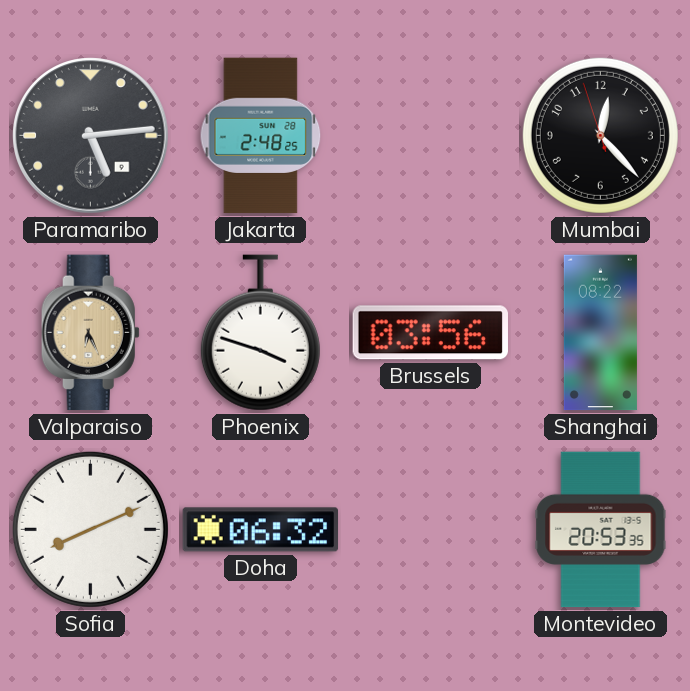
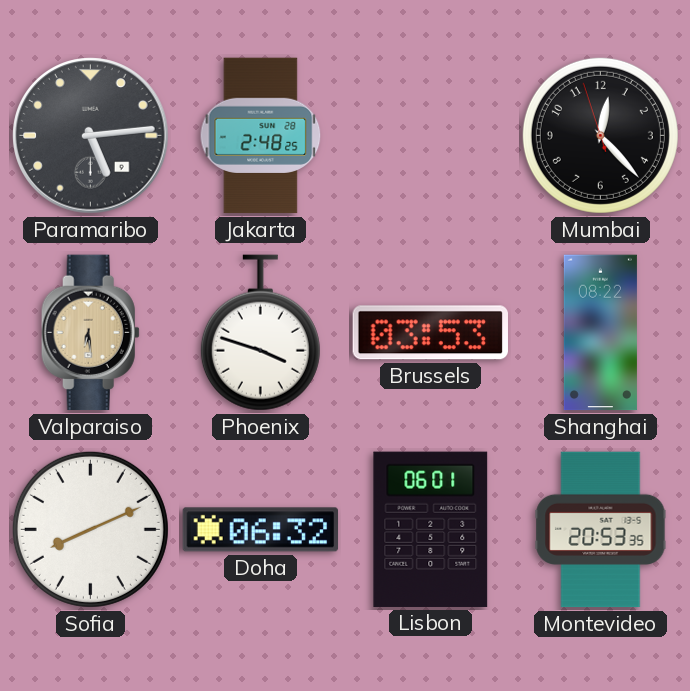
Valparaiso: 6:26 -> 6:29 (90, 333)
Brussels: 03:56 -> 03:53 (430, 333)
Lisbon: none -> 06:01 (431, 529)
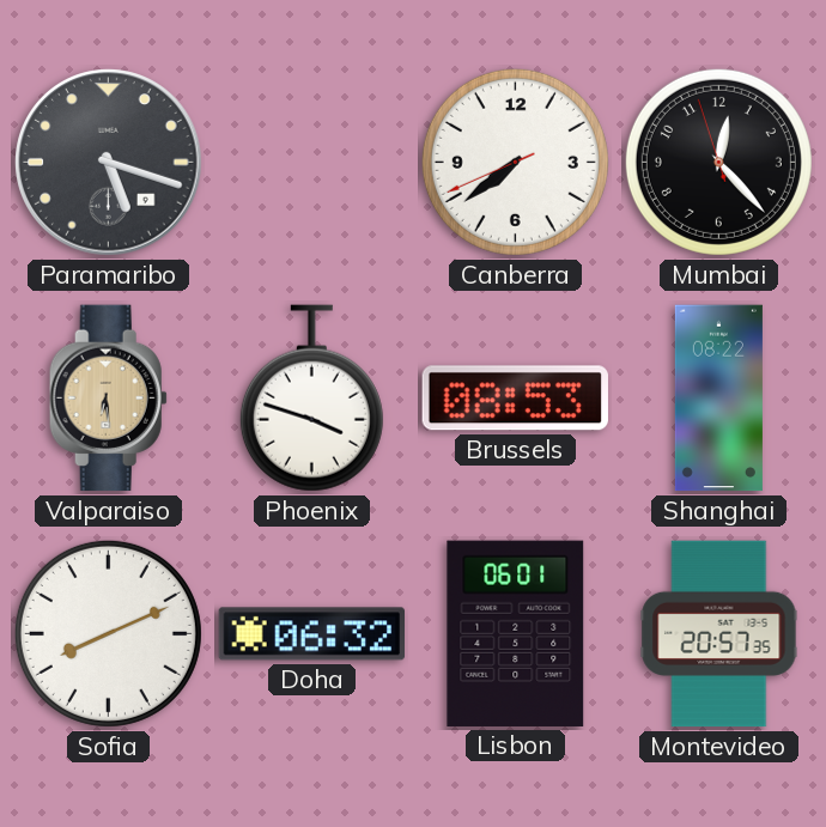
Paramaribo: 5:14 -> 5:18 (109, 163)
Jakarta: 2:48 -> none (261, 136)
Canberra: none -> 7:38 (515, 162)
Brussels: 03:53 -> 08:53 (515, 399)
Montevideo: 20:53 -> 20:57 (719, 634)
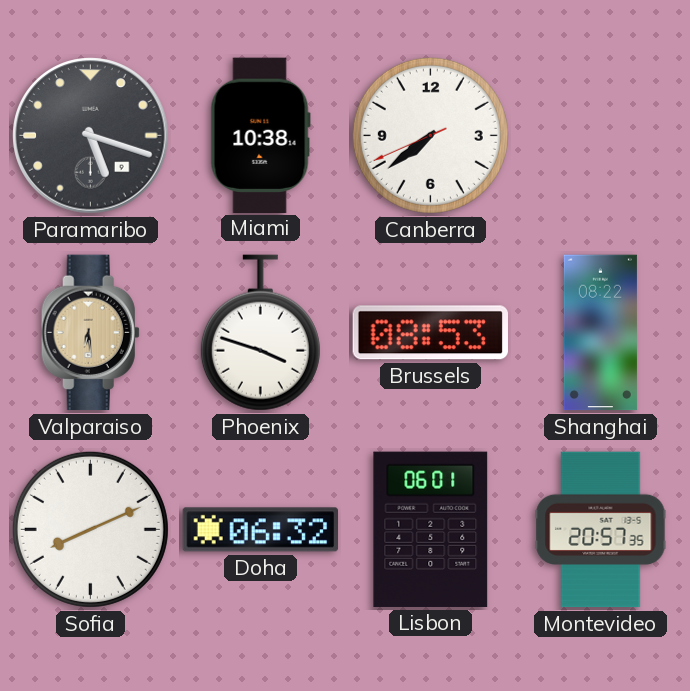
Miami: none -> 10:38 (260, 135)
Mumbai: 12:22 -> none (718, 162)
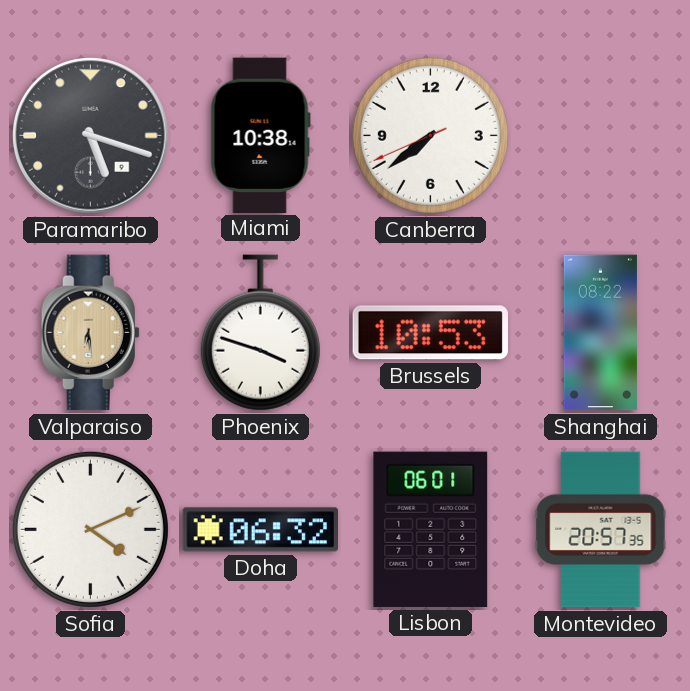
Brussels: 08:53 -> 10:53 (430, 333)
Sofia: 8:11 -> 4:11 (90, 529)
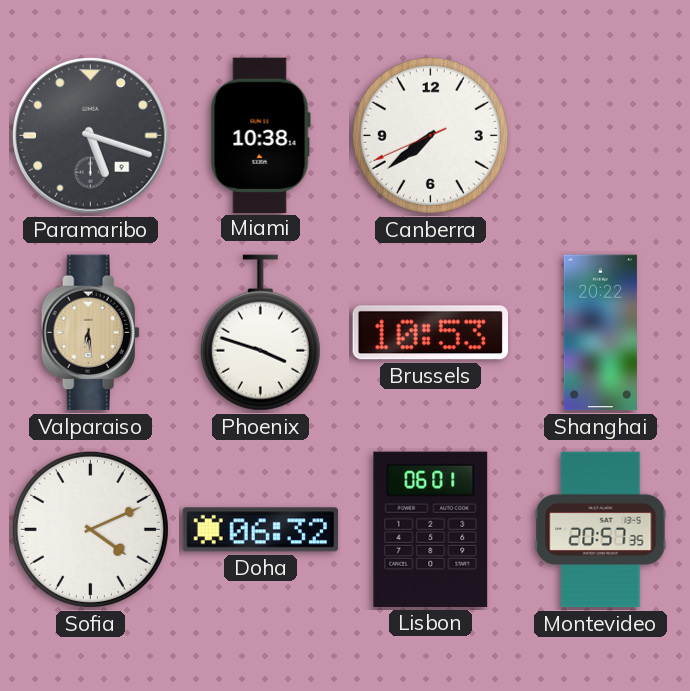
Shanghai: 08:22 -> 20:22 (600, 333)
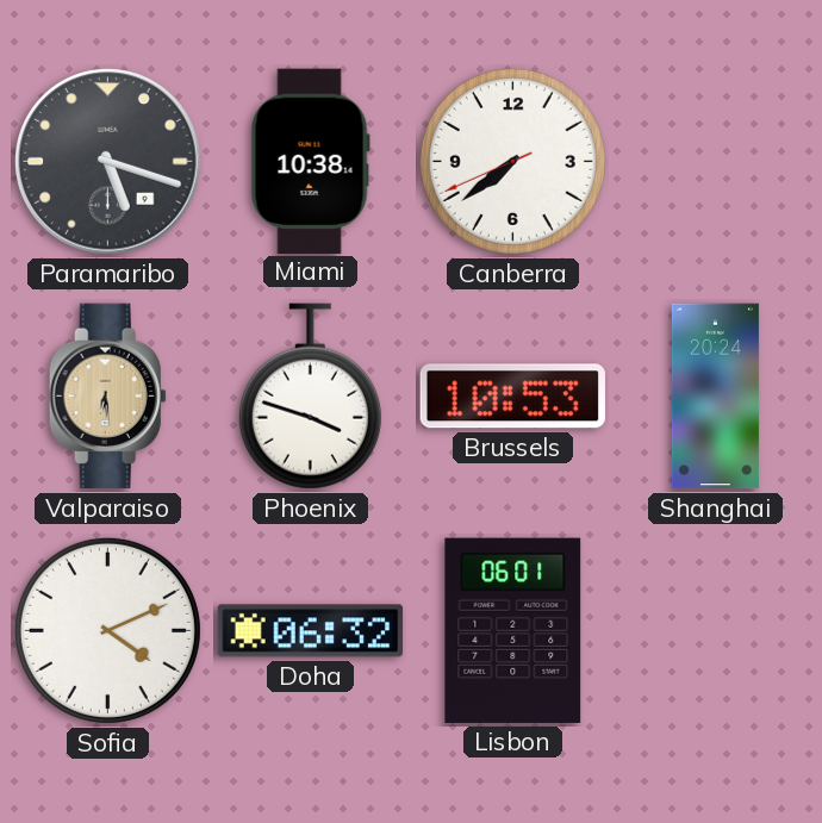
Shanghai: 20:22 -> 20:24 (715, 397)
Montevideo: 20:57 -> none (601, 530)
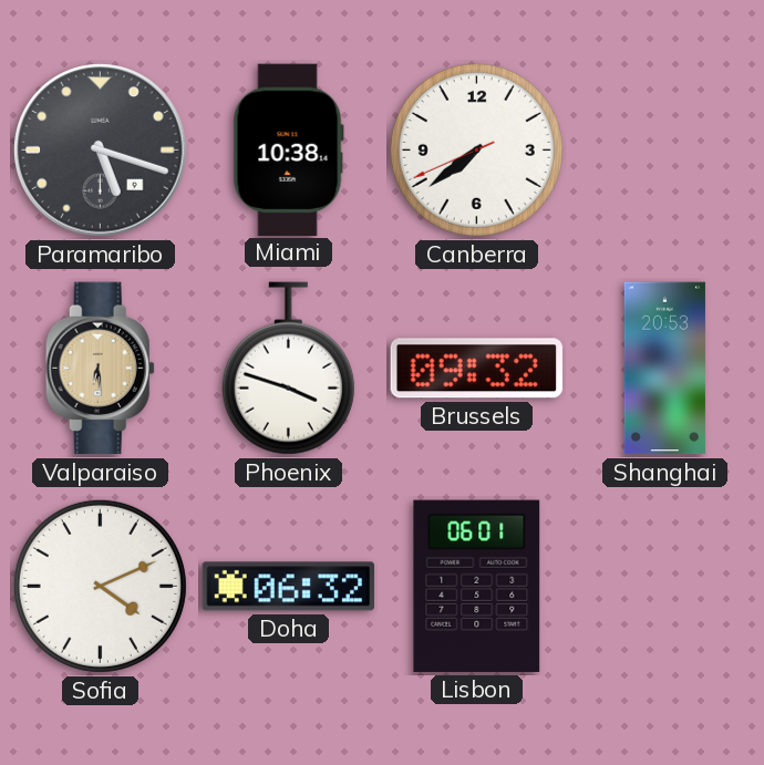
Brussels: 10:53 -> 09:32 (476, 369)
Shanghai: 20:24 -> 20:53 (664, 369)
